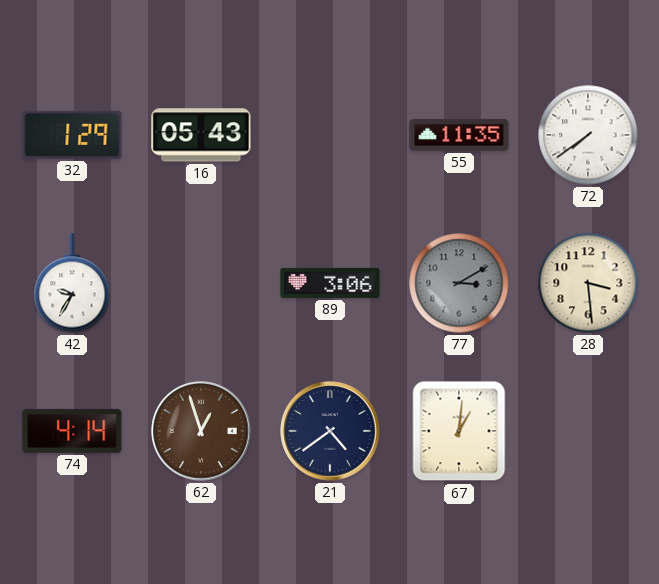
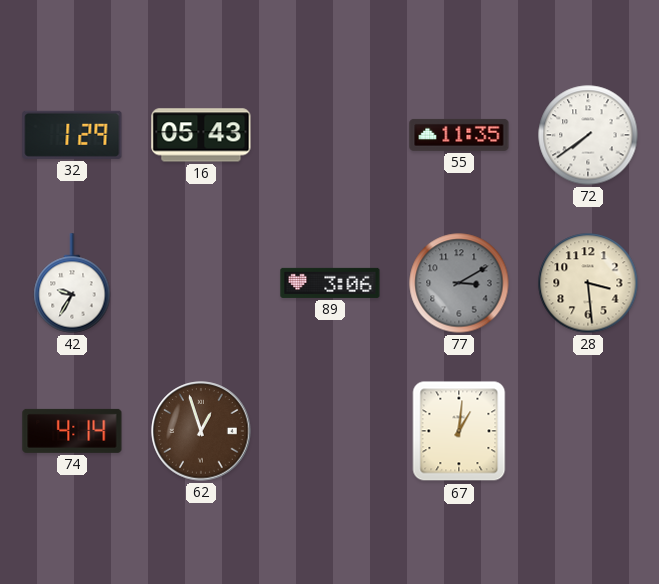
21: 4:39 -> none (330, 431)
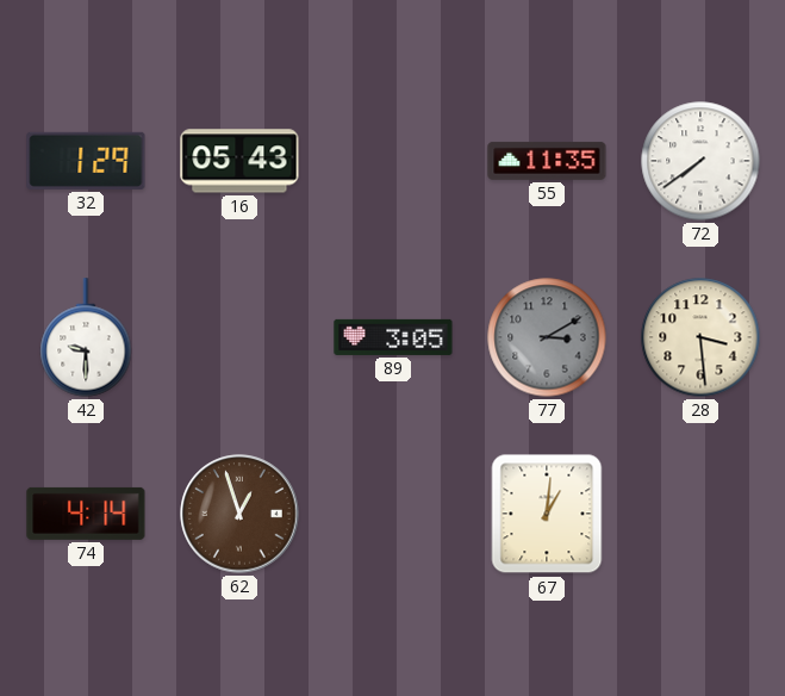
42: 9:35 -> 9:30 (86, 337)
89: 3:06 -> 3:05 (393, 337)
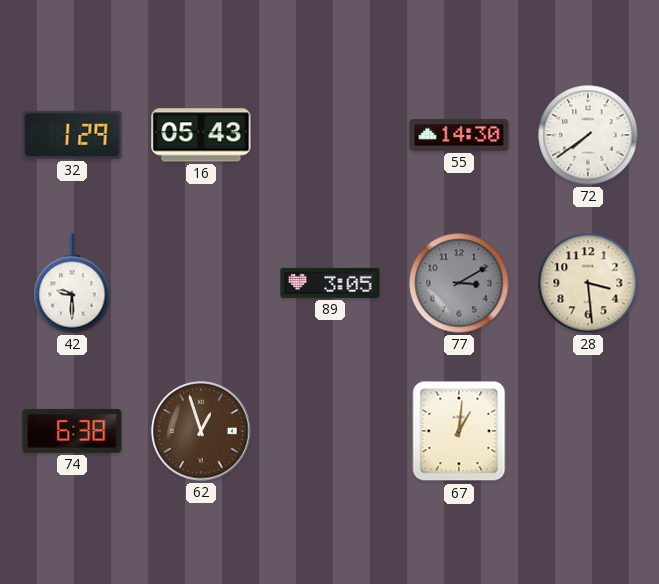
55: 11:35 -> 14:30 (459, 135)
74: 4:14 -> 6:38 (72, 431)
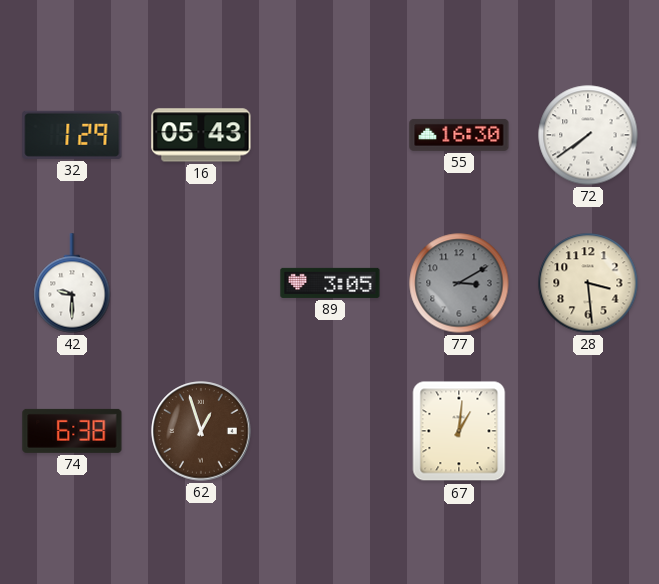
55: 14:30 -> 16:30 (459, 135)
